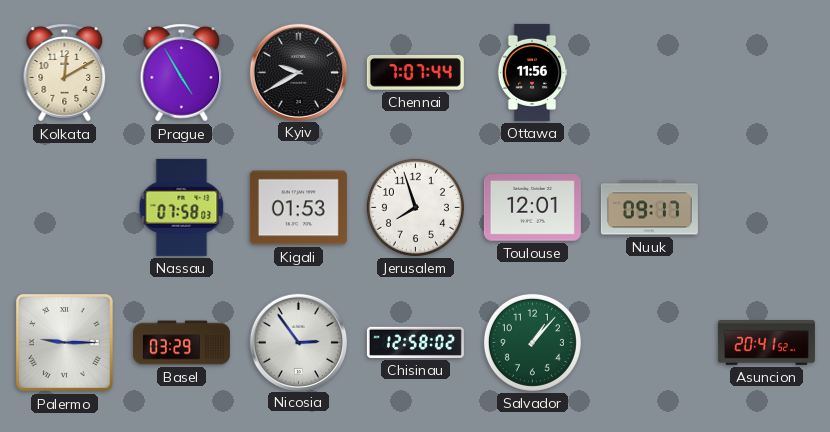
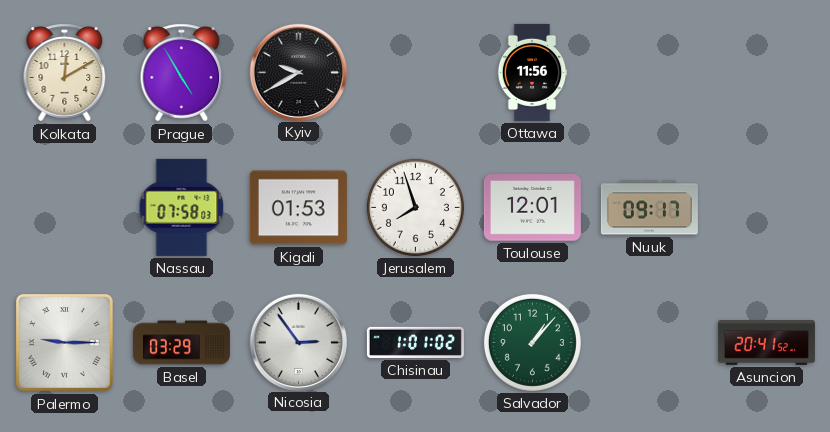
Chennai: 7:07 -> none (415, 72)
Chisinau: 12:58 -> 1:01 (415, 342)
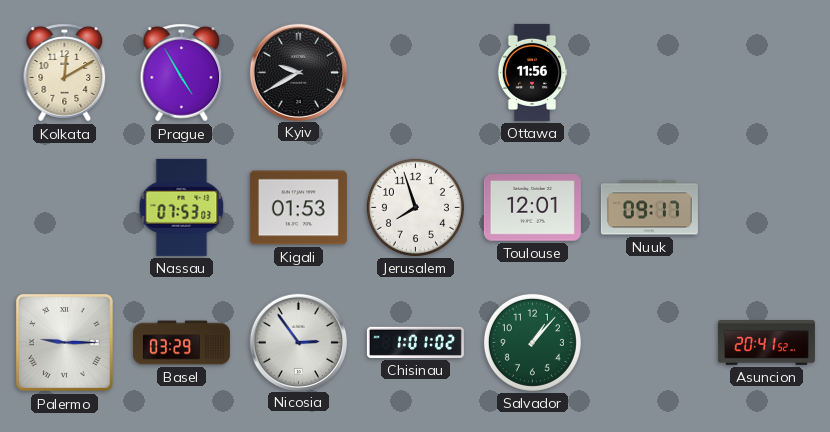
Nassau: 07:58 -> 07:53 (182, 207)
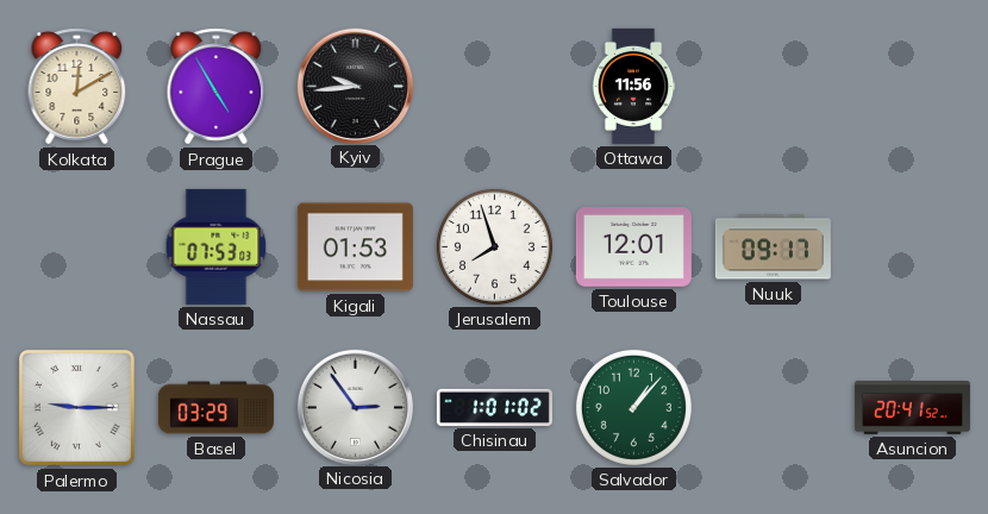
Kyiv: 9:40 -> 9:44 (355, 86)
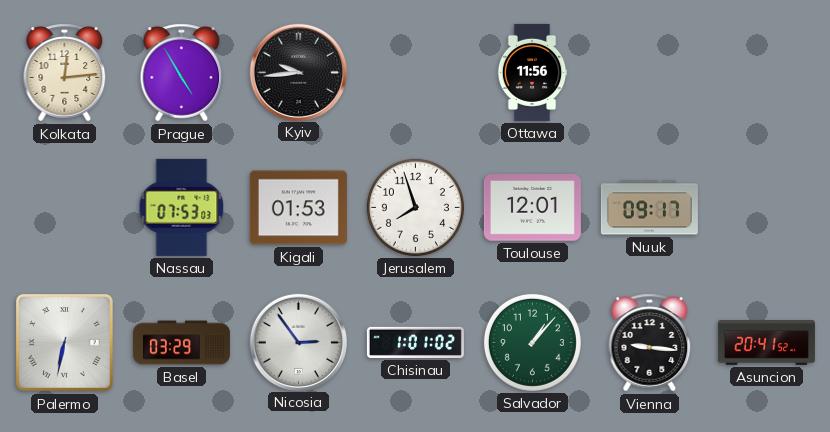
Kolkata: 12:10 -> 12:14 (65, 73)
Palermo: 9:15 -> 6:32 (64, 342)
Vienna: none -> 9:16 (650, 343)
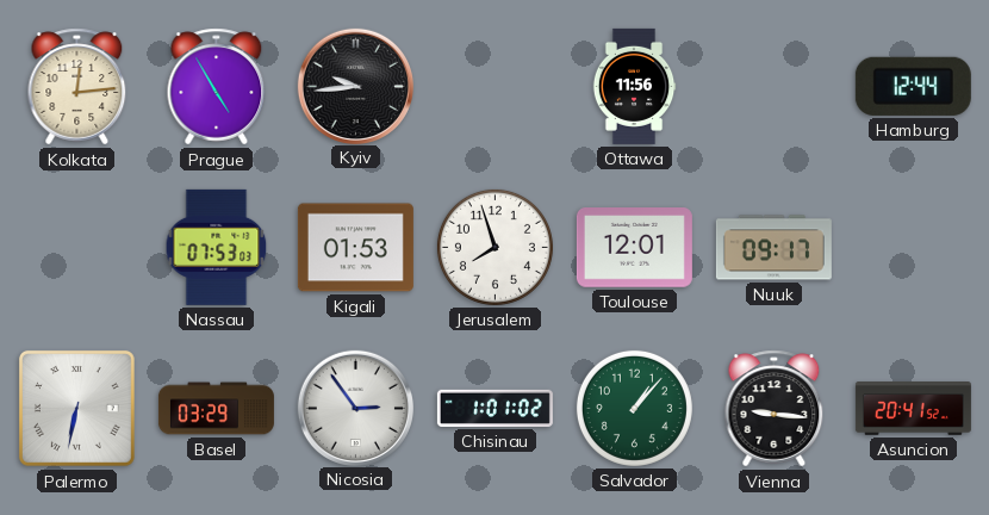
Hamburg: none -> 12:44 (913, 86)
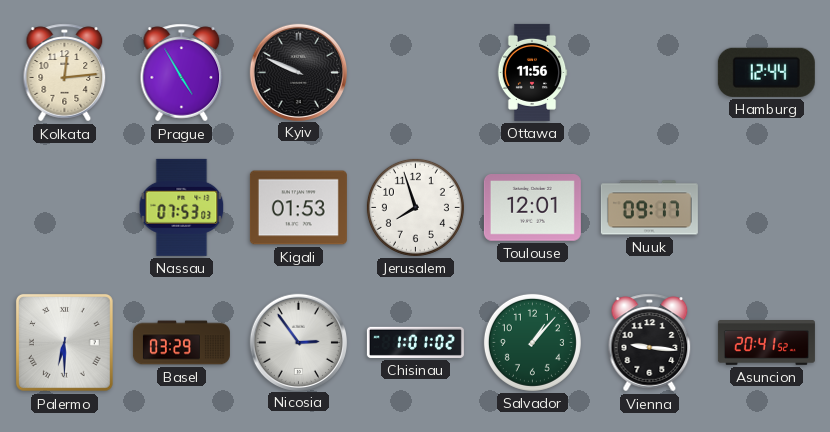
Kyiv: 9:44 -> 9:49 (298, 72)
Palermo: 6:32 -> 6:30 (64, 342)
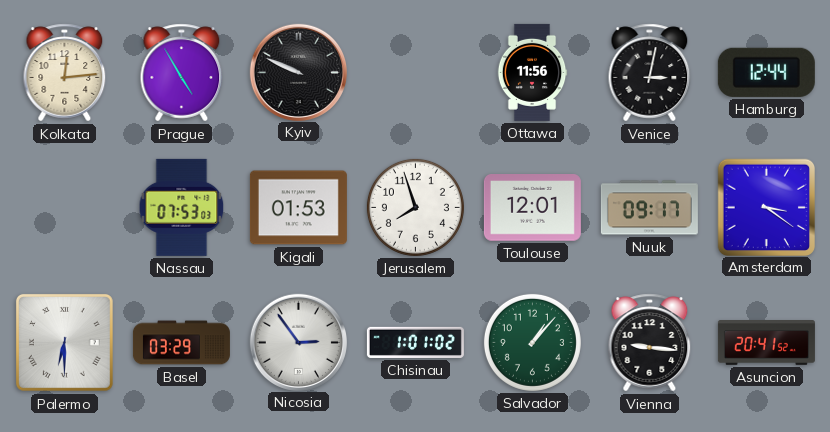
Venice: none -> 3:02 (650, 73)
Amsterdam: none -> 3:21 (766, 207)
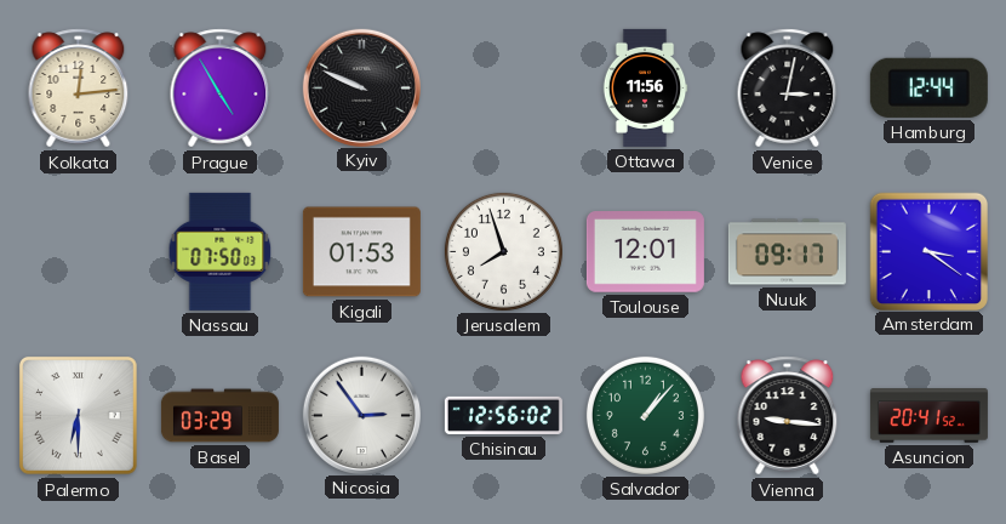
Nassau: 07:53 -> 07:50 (221, 251)
Chisinau: 1:01 -> 12:56 (503, 415)
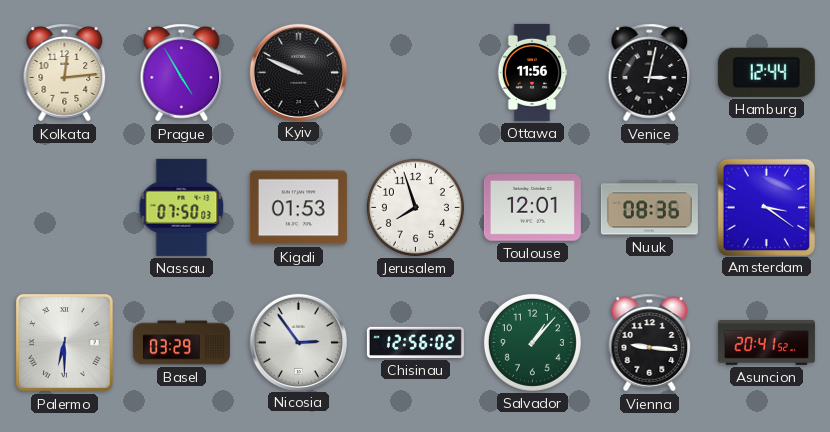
Nuuk: 09:17 -> 08:36 (649, 208)
